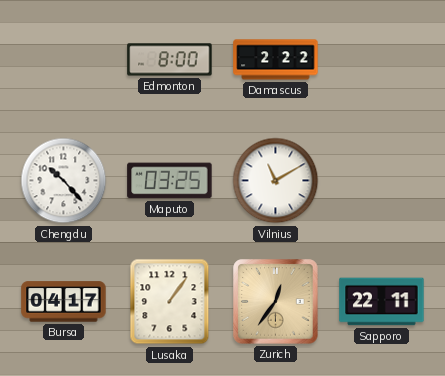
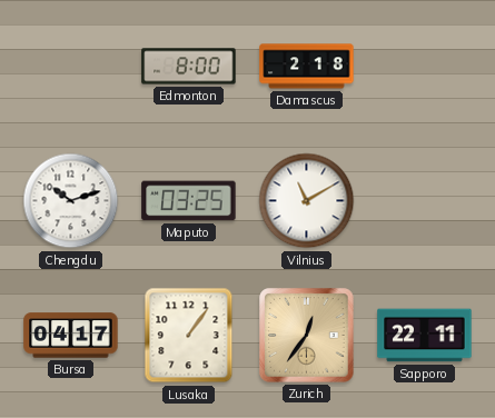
Damascus: 2:22 -> 2:18 (307, 67)
Chengdu: 10:23 -> 10:12 (71, 201)
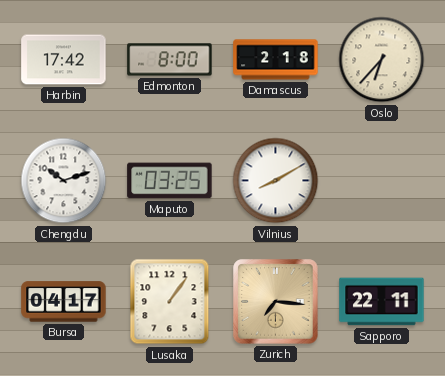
Harbin: none -> 17:42 (64, 60)
Oslo: none -> 6:37 (382, 60)
Vilnius: 11:10 -> 8:10 (276, 181)
Zurich: 12:36 -> 7:16 (276, 302)
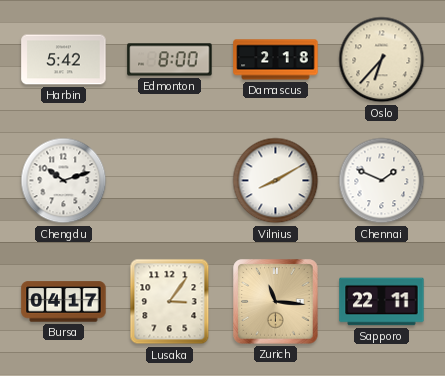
Harbin: 17:42 -> 5:42 (64, 60)
Maputo: 03:25 -> none (170, 181)
Chennai: none -> 1:49 (382, 181)
Lusaka: 1:06 -> 3:06 (170, 302)
Zurich: 7:16 -> 11:16 (276, 302)
